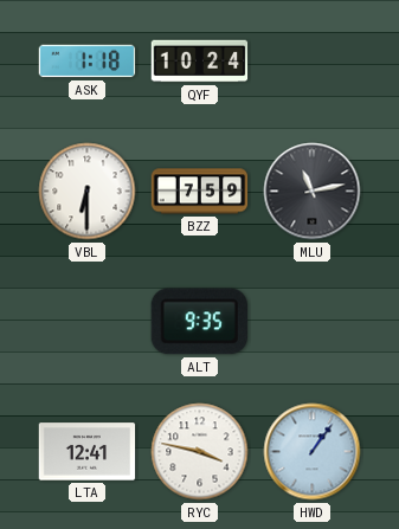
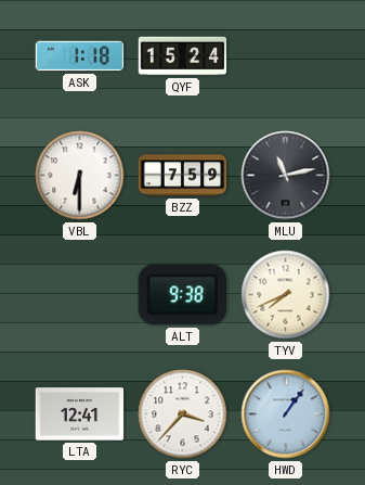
QYF: 10:24 -> 15:24 (183, 56)
ALT: 9:35 -> 9:38 (182, 295)
TYV: none -> 7:41 (286, 295)
RYC: 3:47 -> 3:37 (183, 414)
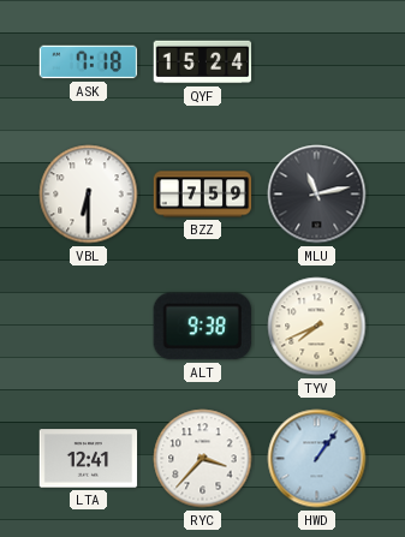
ASK: 1:18 -> 7:18 (89, 62)
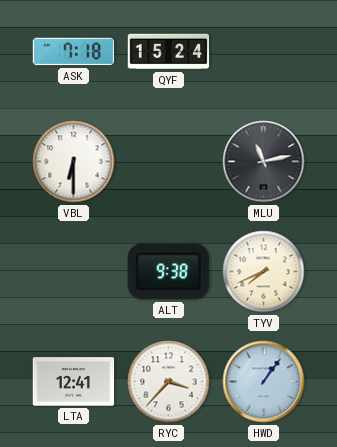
BZZ: 7:59 -> none (203, 195)
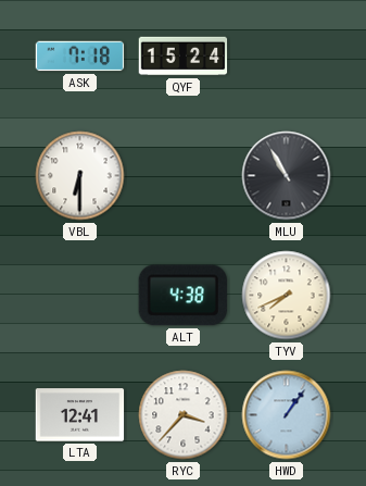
MLU: 11:13 -> 10:55 (287, 176)
ALT: 9:38 -> 4:38 (182, 296)
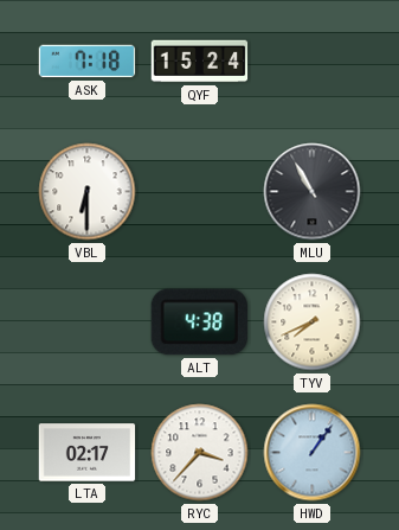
LTA: 12:41 -> 02:17 (88, 453)
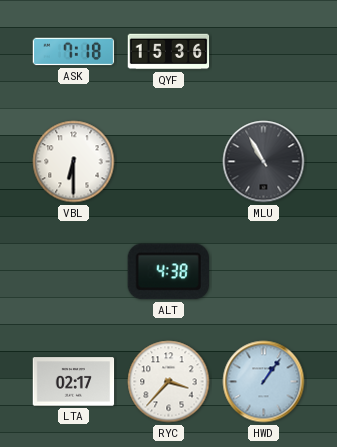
QYF: 15:24 -> 15:36 (169, 52)
TYV: 7:41 -> none (313, 323)
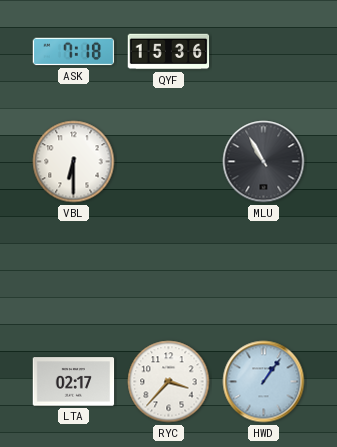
ALT: 4:38 -> none (168, 272)
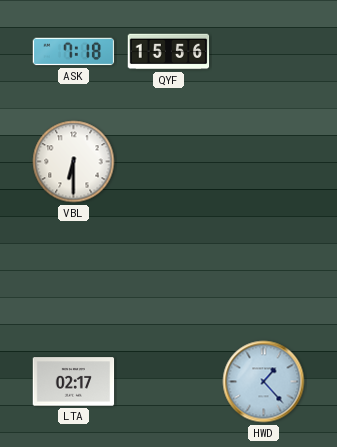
QYF: 15:36 -> 15:56 (169, 52)
MLU: 10:55 -> none (264, 162)
RYC: 3:37 -> none (169, 382)
HWD: 1:06 -> 1:23 (264, 382)
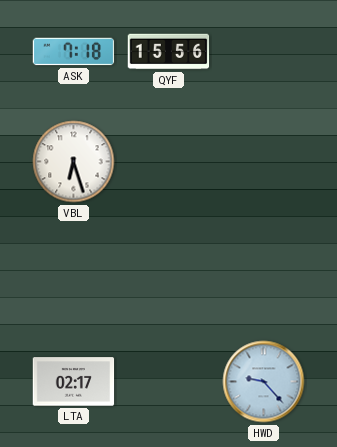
VBL: 6:30 -> 6:27 (74, 162)
HWD: 1:23 -> 9:23 (264, 382)
